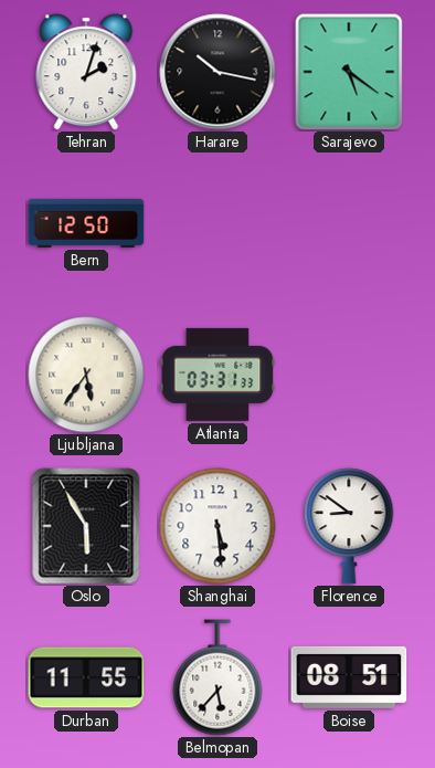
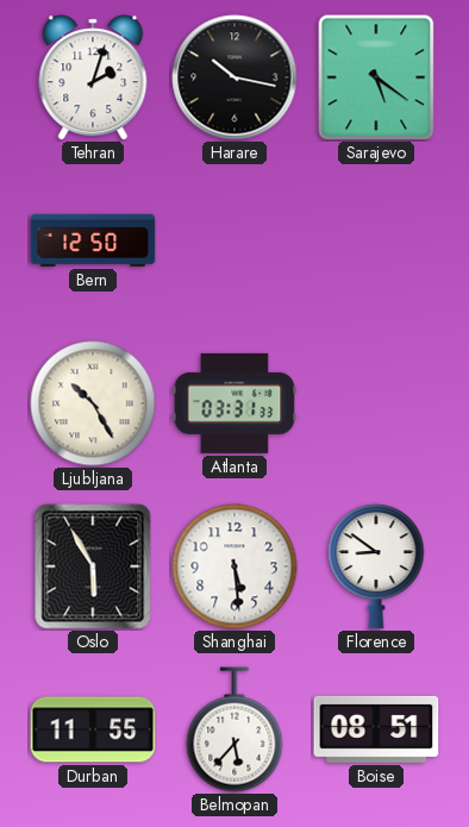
Ljubljana: 5:36 -> 10:25 (93, 403)
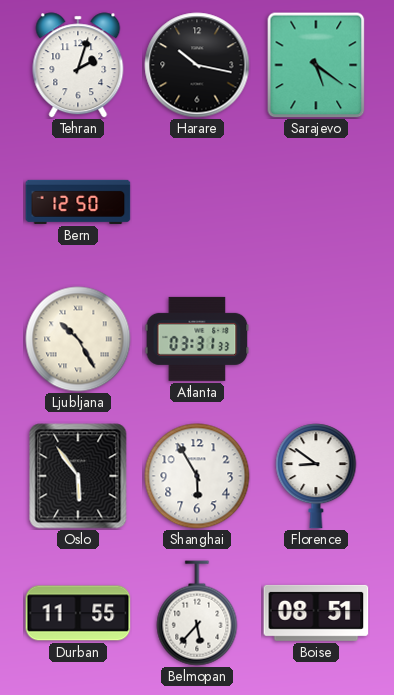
Oslo: 5:55 -> 5:54 (78, 476)
Shanghai: 5:29 -> 5:55 (197, 476)
